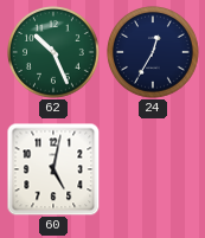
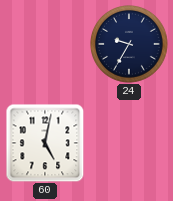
62: 10:26 -> none (55, 53)
24: 12:35 -> 9:35 (130, 45)
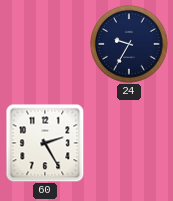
60: 5:02 -> 2:25 (45, 143)
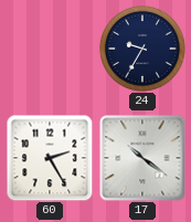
17: none -> 10:21 (142, 158)
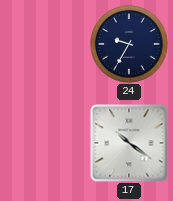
60: 2:25 -> none (50, 158)
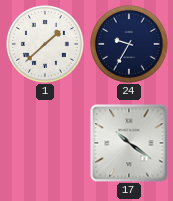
1: none -> 1:38 (46, 45)
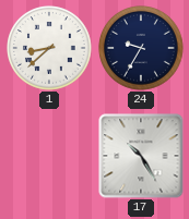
1: 1:38 -> 8:38 (50, 49)
17: 10:21 -> 10:25 (141, 156)
